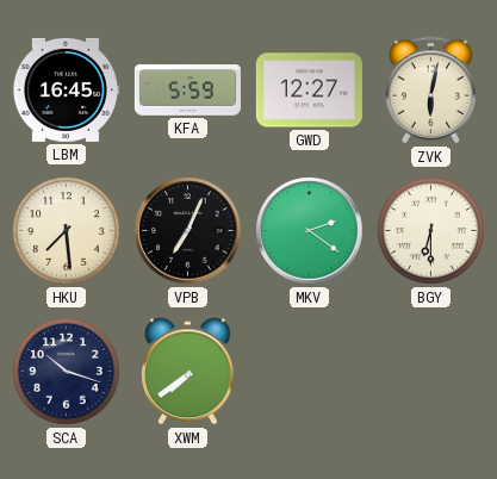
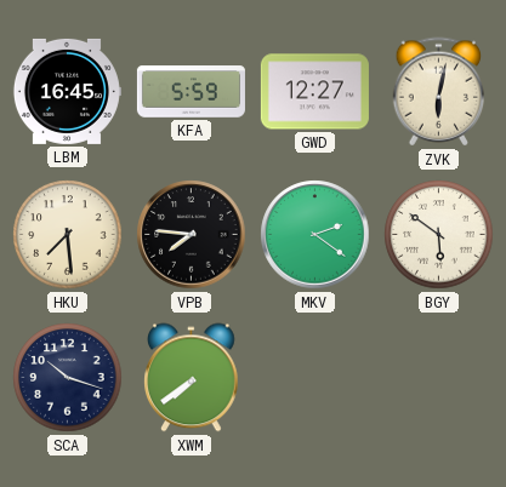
VPB: 7:04 -> 7:46 (192, 235)
BGY: 6:30 -> 5:51 (439, 235)
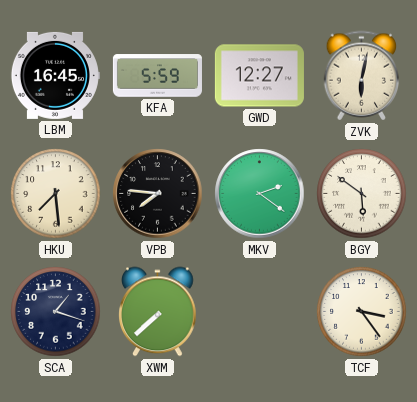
SCA: 10:18 -> 1:18 (56, 312)
XWM: 7:39 -> 7:38 (158, 312)
TCF: none -> 3:24 (362, 312)
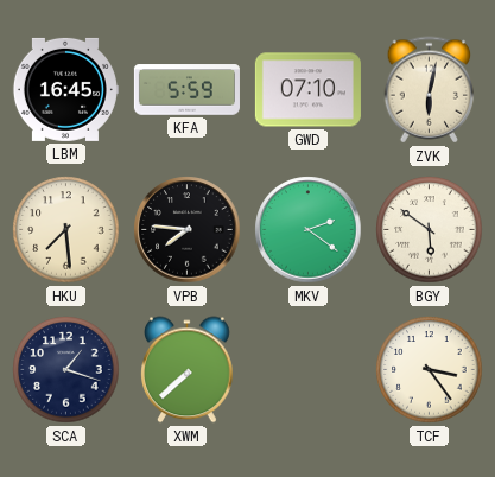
GWD: 12:27 -> 07:10 (307, 90)
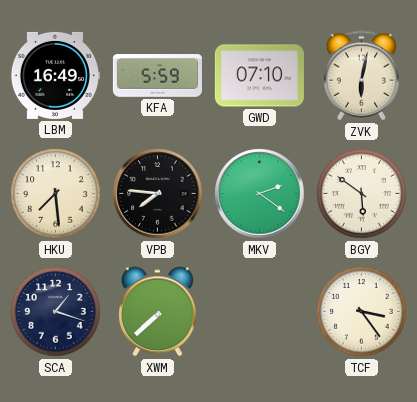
LBM: 16:45 -> 16:49 (55, 75)
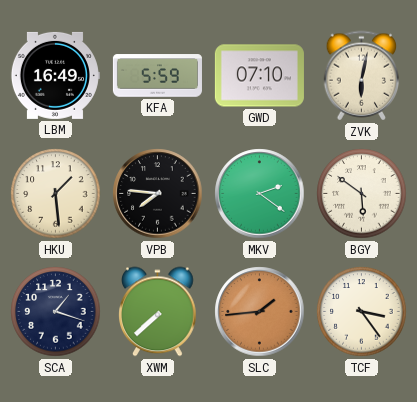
HKU: 7:29 -> 1:29 (56, 194)
SLC: none -> 1:44 (260, 312)
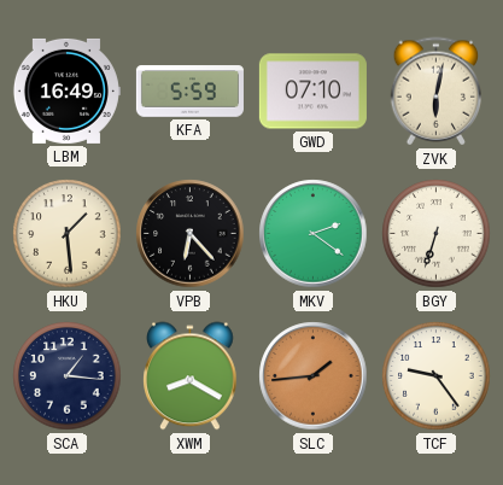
VPB: 7:46 -> 6:23 (191, 234)
BGY: 5:51 -> 6:33 (437, 234)
SCA: 1:18 -> 1:16 (68, 376)
XWM: 7:38 -> 8:20 (191, 376)
TCF: 3:24 -> 9:24 (437, 376)
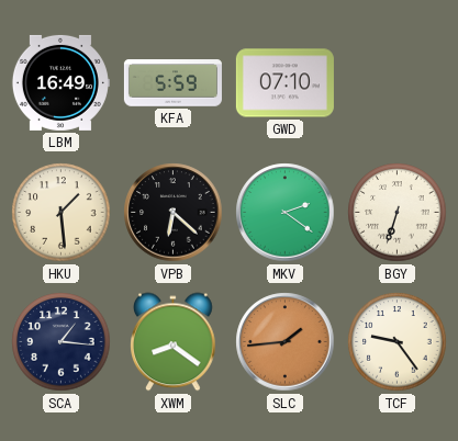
ZVK: 6:02 -> none (437, 92)
VPB: 6:23 -> 6:22 (174, 213)
XWM: 8:20 -> 8:21 (174, 342)
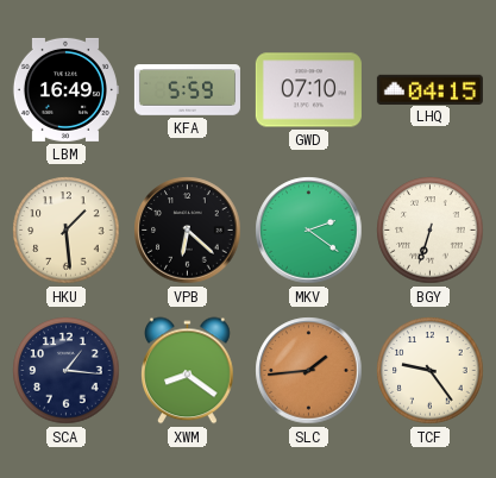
LHQ: none -> 04:15 (429, 89)
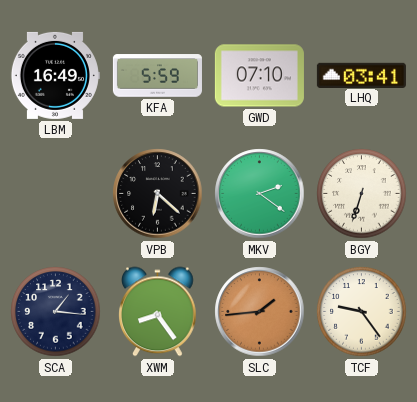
LHQ: 04:15 -> 03:41 (361, 75)
HKU: 1:29 -> none (67, 231)
XWM: 8:21 -> 8:24 (158, 312)
